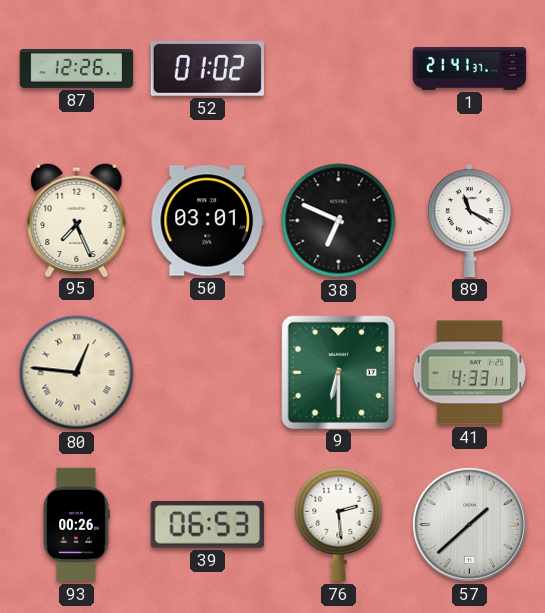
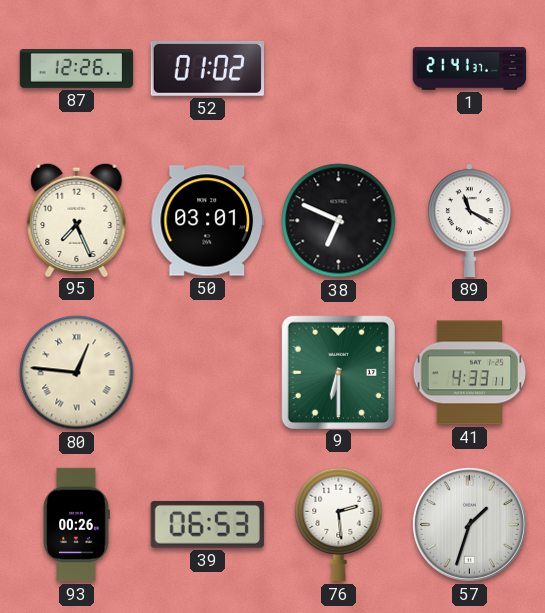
57: 1:38 -> 1:33 (469, 524)
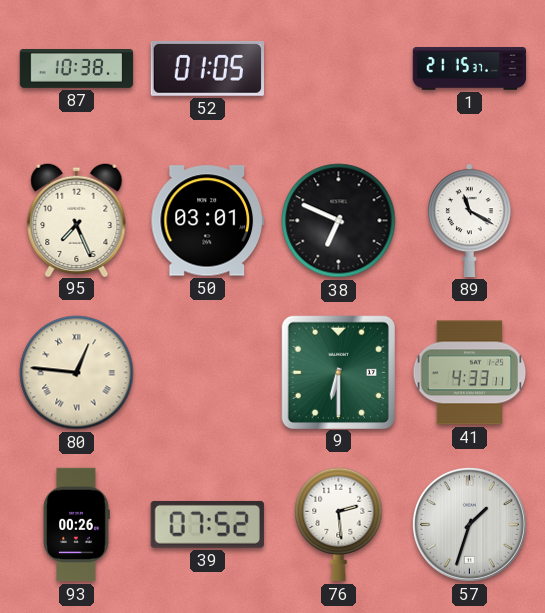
87: 12:26 -> 10:38 (77, 69)
52: 01:02 -> 01:05 (207, 69)
1: 21:41 -> 21:15 (470, 69)
39: 06:53 -> 07:52 (207, 524)
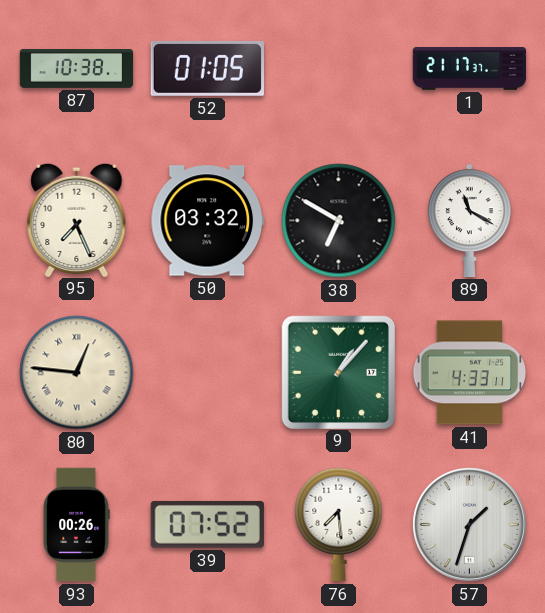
1: 21:15 -> 21:17 (470, 69)
50: 03:01 -> 03:32 (207, 221)
38: 6:49 -> 6:50 (339, 221)
9: 6:30 -> 1:07 (338, 372)
76: 2:29 -> 7:29 (339, 525)
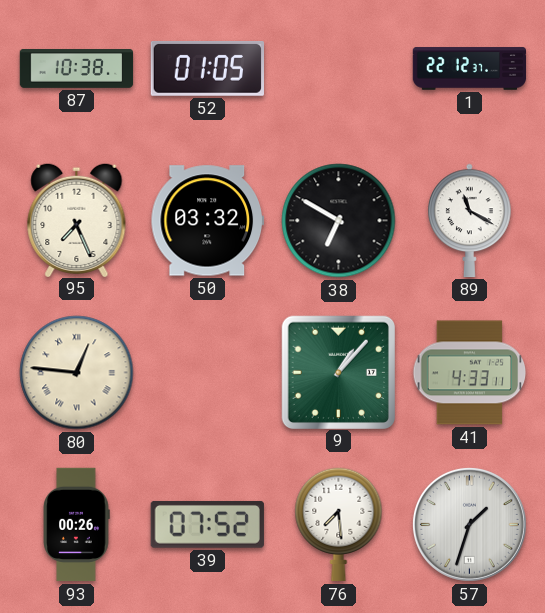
1: 21:17 -> 22:12 (470, 69)
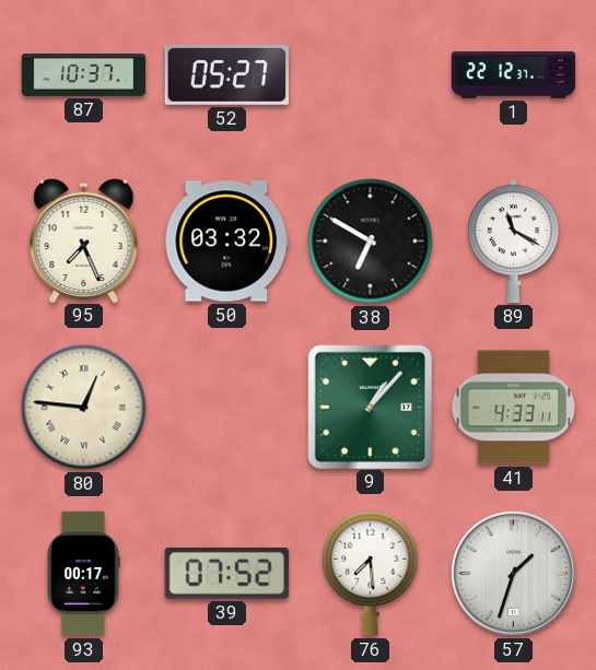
87: 10:38 -> 10:37 (84, 75)
52: 01:05 -> 05:27 (226, 75)
93: 00:26 -> 00:17 (83, 574)
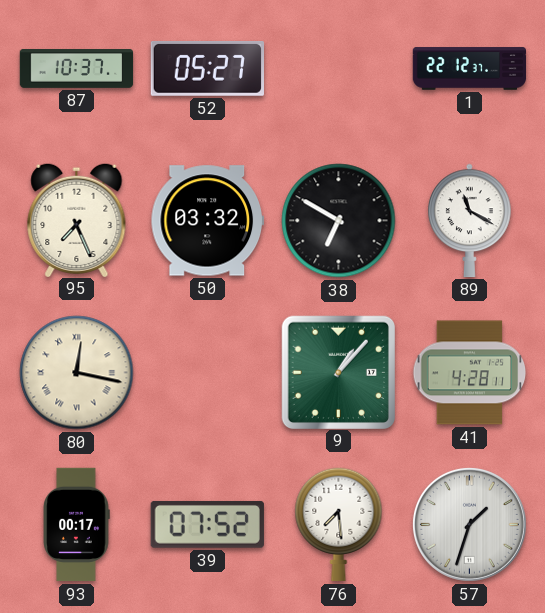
80: 12:46 -> 12:17 (77, 373)
41: 4:33 -> 4:28 (470, 373)
